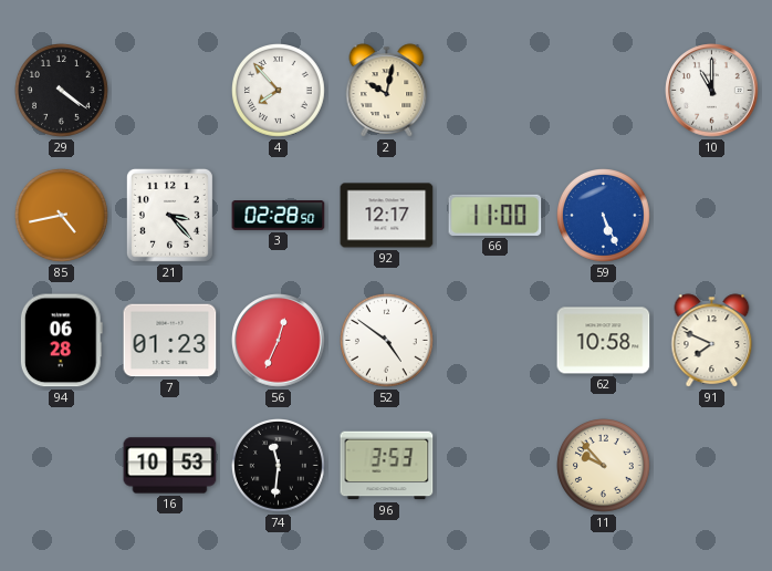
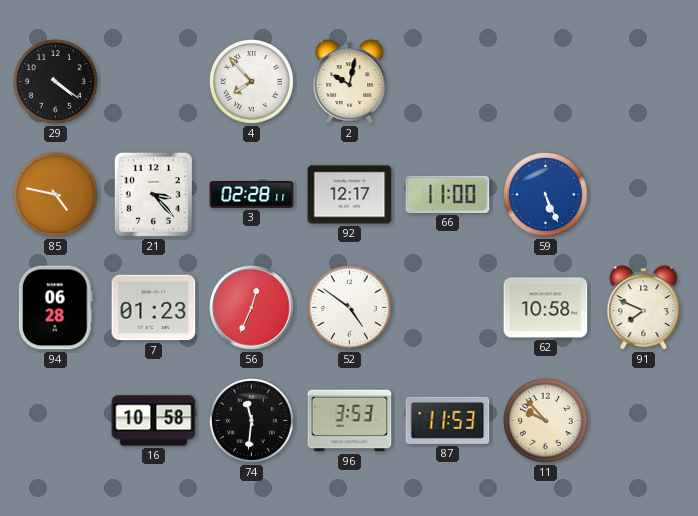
10: 11:00 -> none (712, 91)
85: 4:43 -> 4:47 (56, 195)
3: 02:28:50 -> 02:28:11 (252, 195)
16: 10:53 -> 10:58 (154, 421)
87: none -> 11:53 (448, 420)
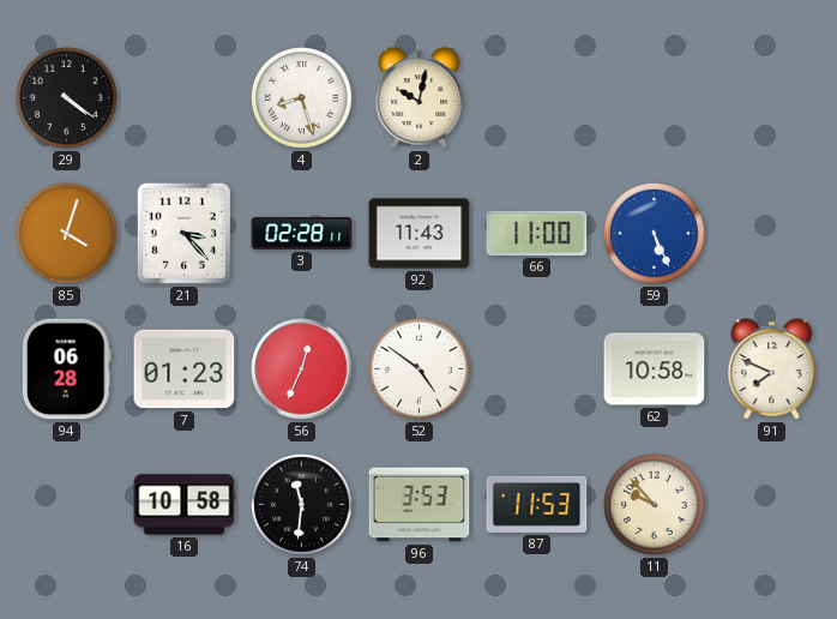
4: 7:53 -> 8:27 (302, 98)
85: 4:47 -> 4:03 (67, 234)
92: 12:17 -> 11:43 (420, 234)
